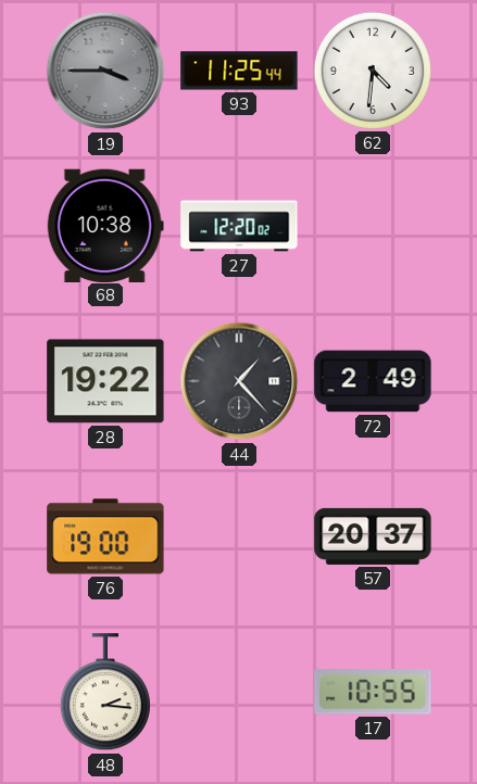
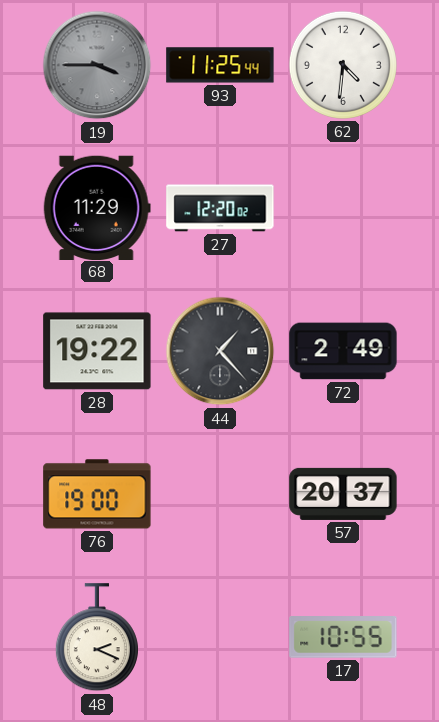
68: 10:38 -> 11:29 (97, 207)
48: 2:16 -> 2:19 (97, 638)
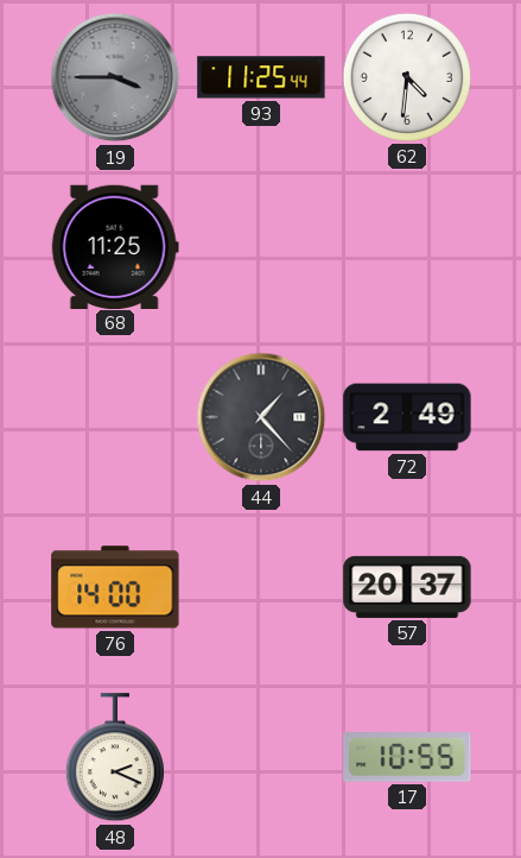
68: 11:29 -> 11:25 (115, 246)
27: 12:20 -> none (220, 208)
28: 19:22 -> none (97, 351)
76: 19:00 -> 14:00 (115, 587)
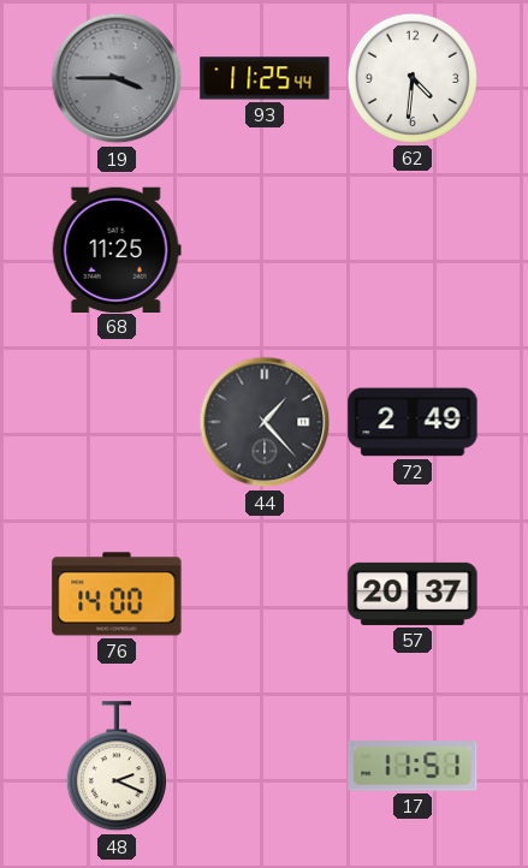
17: 10:55 -> 11:51 (413, 767)
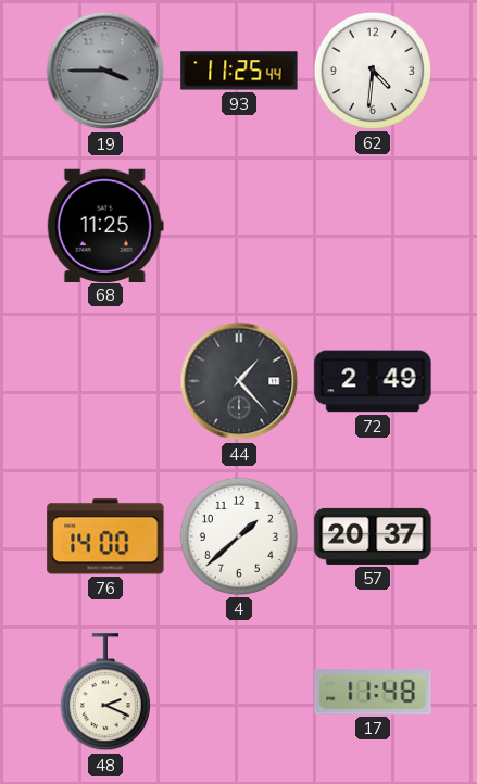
4: none -> 1:38 (239, 536)
17: 11:51 -> 11:48 (373, 693)
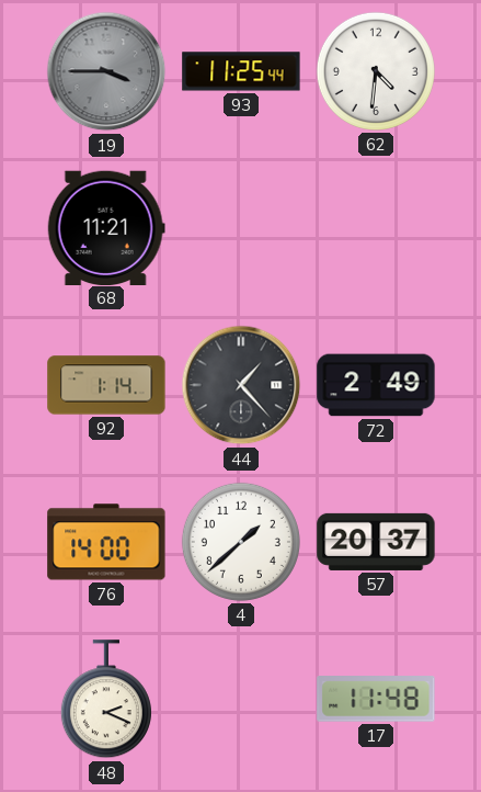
68: 11:25 -> 11:21 (106, 227)
92: none -> 1:14 (106, 385)
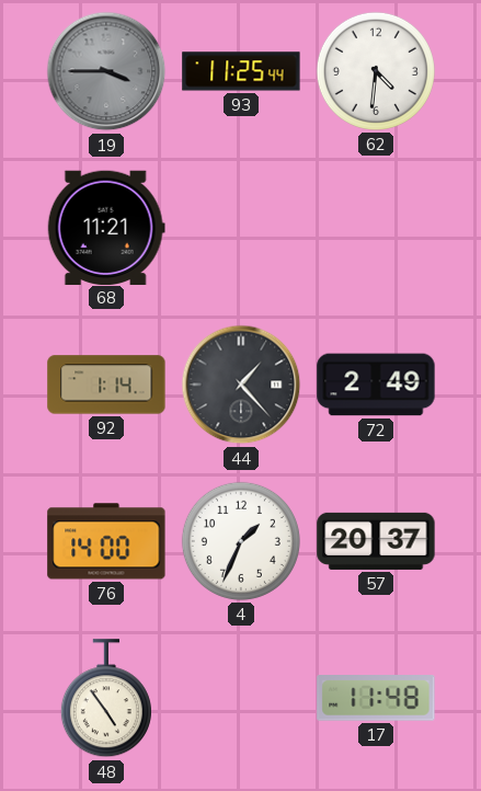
4: 1:38 -> 1:34 (241, 541)
48: 2:19 -> 4:54 (106, 699)
